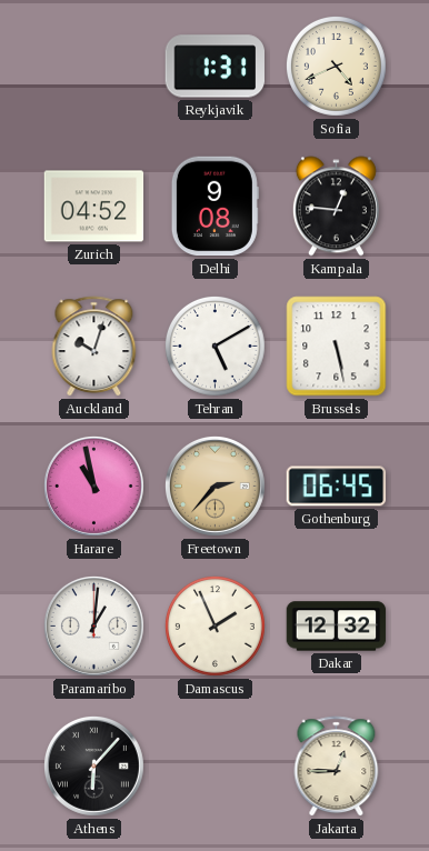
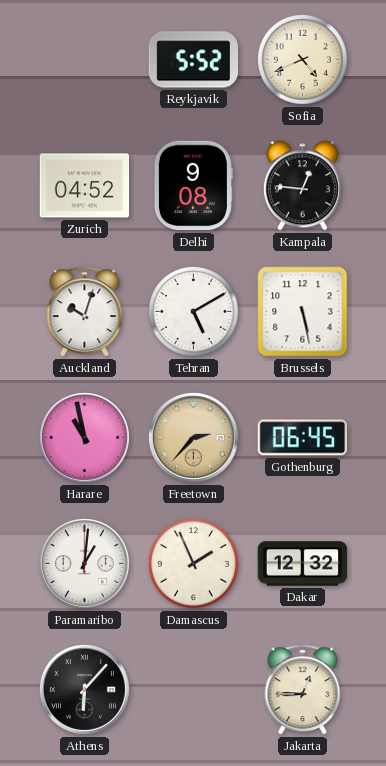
Reykjavik: 1:31 -> 5:52 (193, 60)
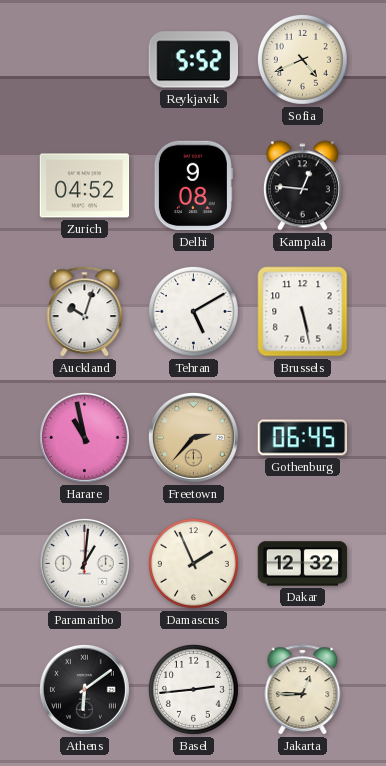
Athens: 6:07 -> 6:09 (84, 689)
Basel: none -> 2:44 (193, 689)
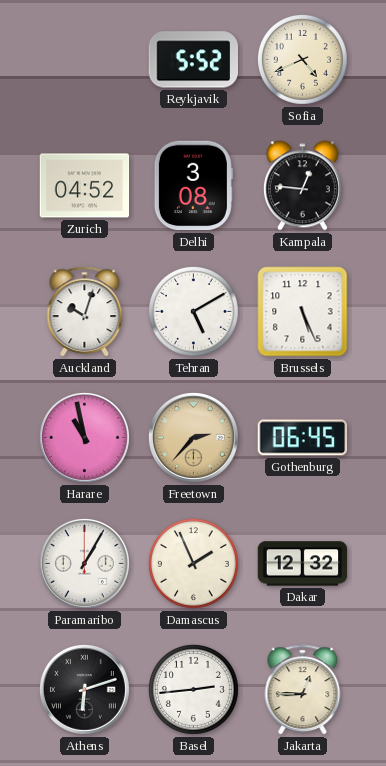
Delhi: 9:08 -> 3:08 (193, 186)
Brussels: 5:28 -> 5:26 (303, 312)
Paramaribo: 1:01 -> 1:05 (84, 563)
Athens: 6:09 -> 6:12 (84, 689)
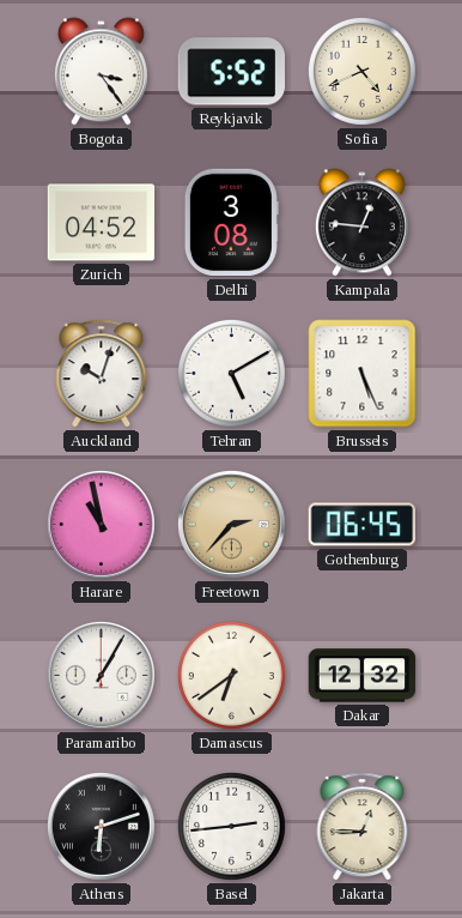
Bogota: none -> 3:24 (101, 72)
Damascus: 1:56 -> 6:39 (231, 675)
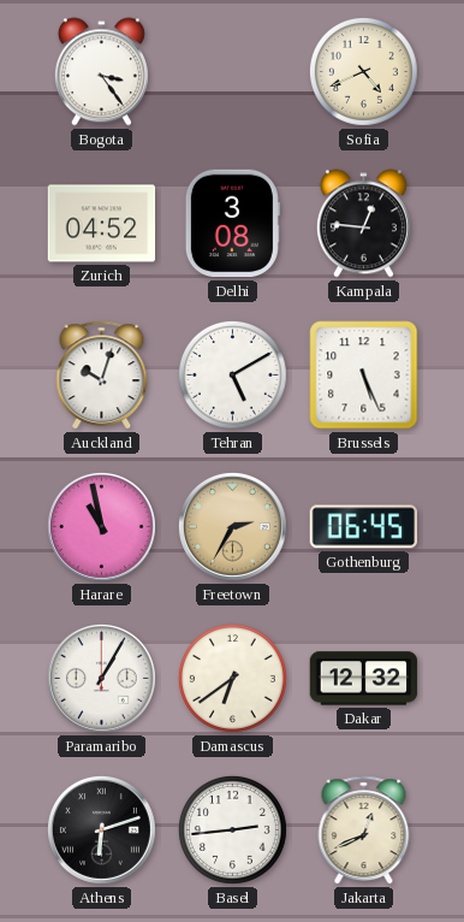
Reykjavik: 5:52 -> none (231, 72)
Freetown: 2:37 -> 2:35 (232, 526)
Jakarta: 12:45 -> 12:41 (364, 831)
